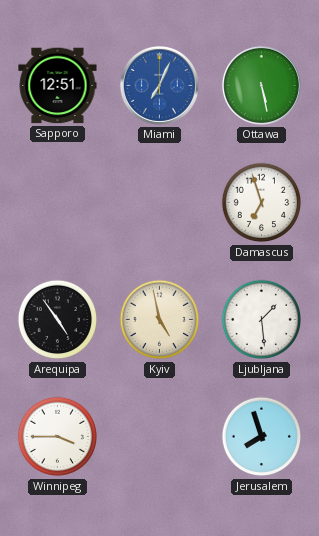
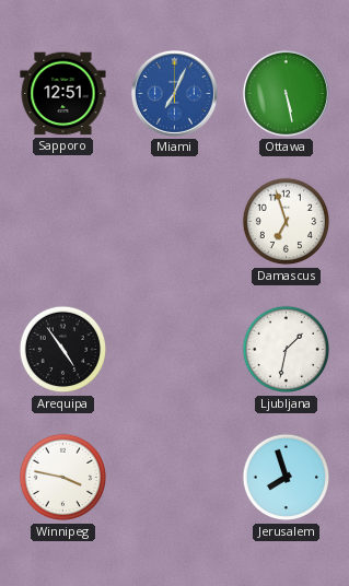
Kyiv: 4:58 -> none (160, 320)
Ljubljana: 1:29 -> 1:32 (287, 350)
Winnipeg: 3:45 -> 3:47 (63, 478)
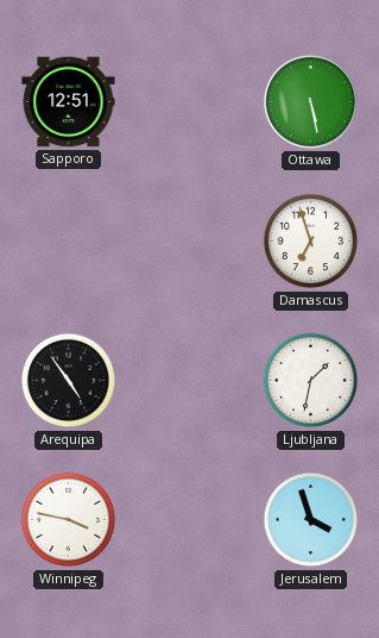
Miami: 7:04 -> none (174, 93)
Jerusalem: 7:57 -> 3:57 (311, 520)
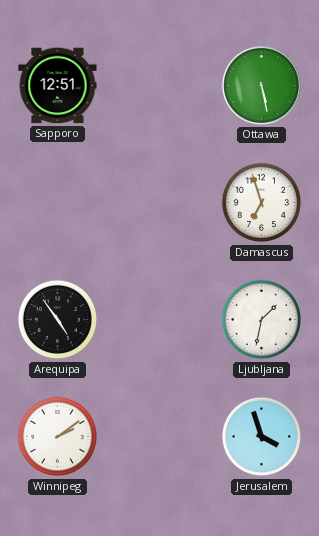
Winnipeg: 3:47 -> 2:09 (58, 437)
